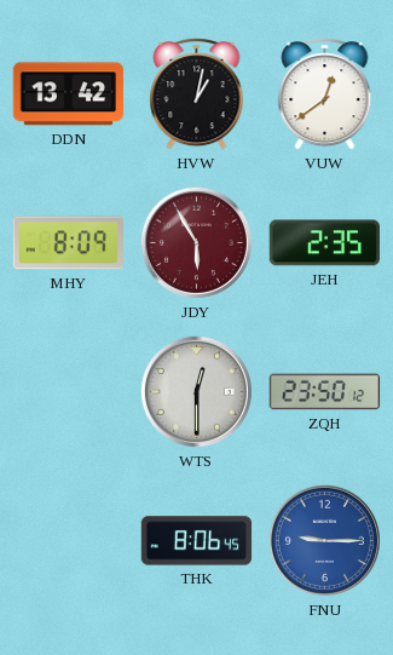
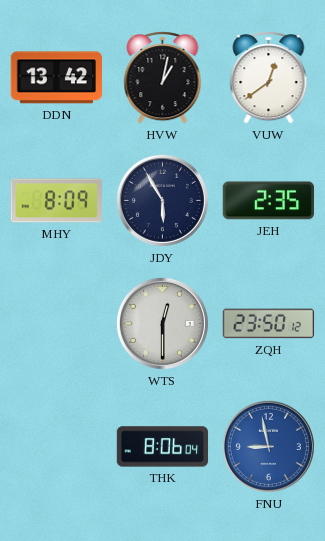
JDY dial: burgundy -> navy (162, 200)
THK: 8:06:45 -> 8:06:04 (163, 447)
FNU: 9:15 -> 8:58 (268, 446)
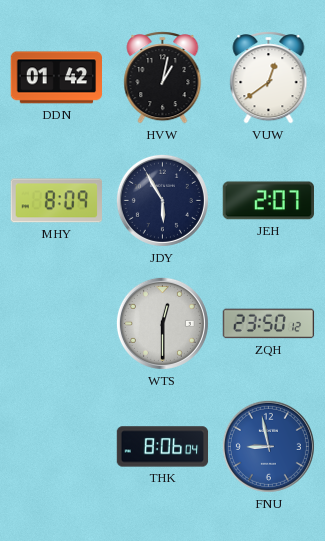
DDN: 13:42 -> 01:42 (56, 78)
JEH: 2:35 -> 2:07 (268, 201)
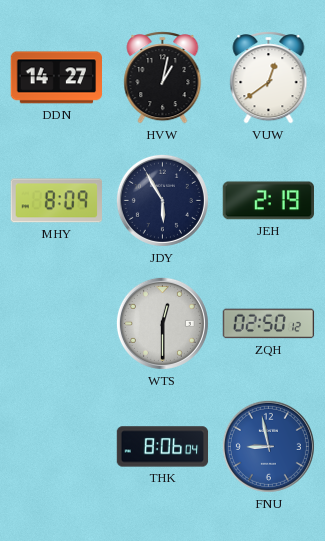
DDN: 01:42 -> 14:27 (56, 78)
JEH: 2:07 -> 2:19 (268, 201)
ZQH: 23:50 -> 02:50 (269, 324)
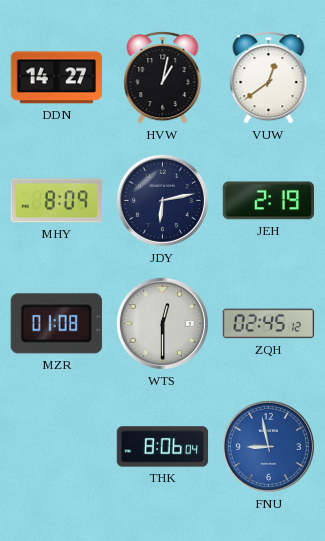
JDY: 5:55 -> 6:13 (162, 200)
MZR: none -> 01:08 (56, 324)
ZQH: 02:50 -> 02:45 (269, 324)
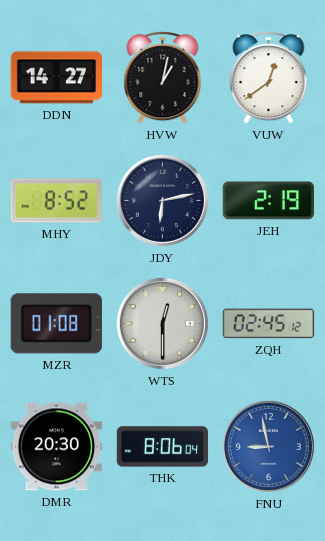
MHY: 8:09 -> 8:52 (56, 201)
DMR: none -> 20:30 (57, 447)
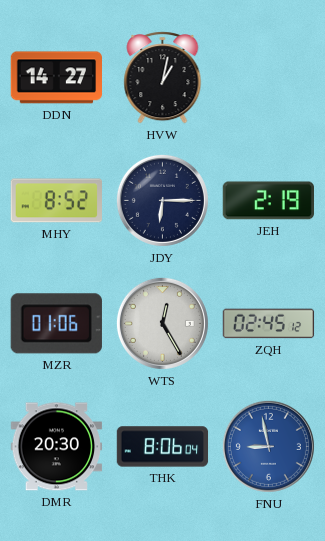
VUW: 12:39 -> none (269, 78)
JDY: 6:13 -> 6:15 (162, 200)
MZR: 01:08 -> 01:06 (56, 324)
WTS: 12:30 -> 12:25 (162, 323)
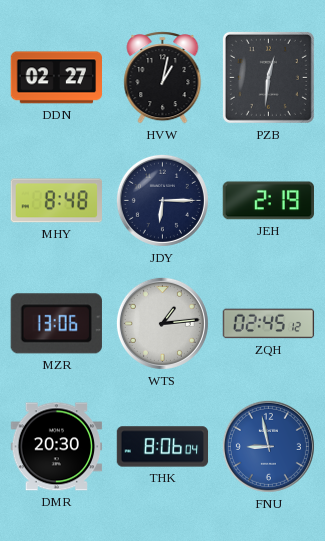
DDN: 14:27 -> 02:27 (56, 78)
PZB: none -> 12:31 (268, 77)
MHY: 8:52 -> 8:48 (56, 201)
MZR: 01:06 -> 13:06 (56, 324)
WTS: 12:25 -> 1:14 (162, 323)
